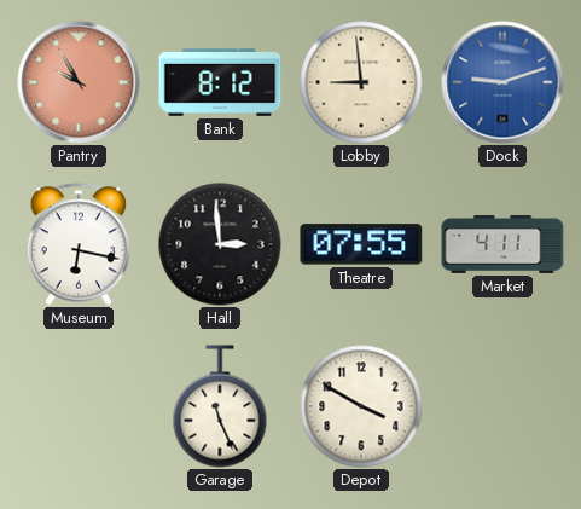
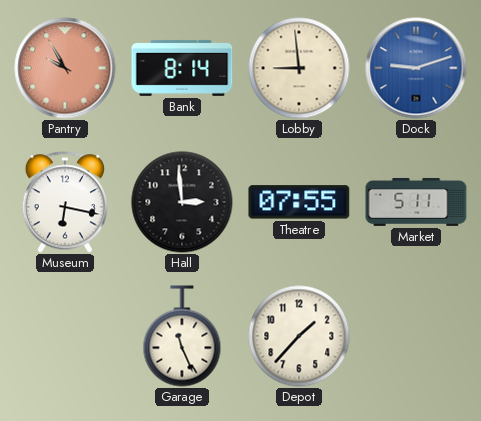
Bank: 8:12 -> 8:14 (182, 68)
Market: 4:11 -> 5:11 (416, 202)
Depot: 3:50 -> 1:37 (299, 336)
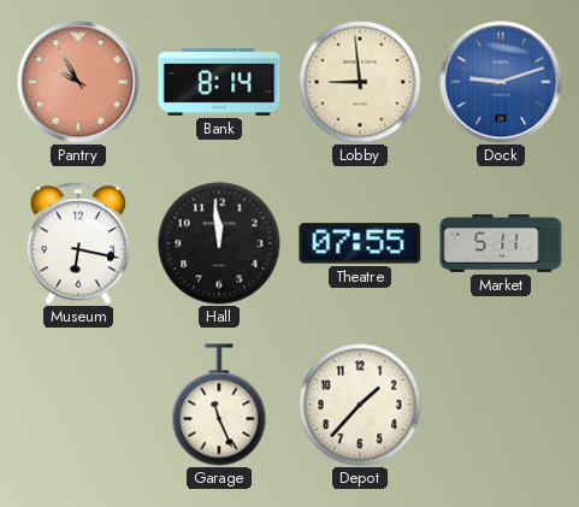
Hall: 2:59 -> 11:59 (219, 243)
